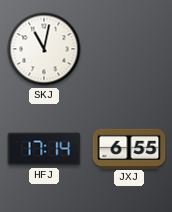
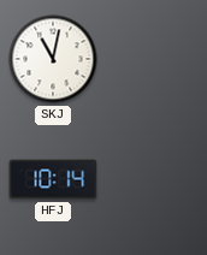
HFJ: 17:14 -> 10:14 (53, 179)
JXJ: 6:55 -> none (129, 148)
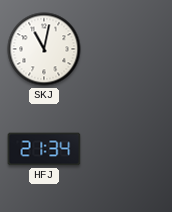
HFJ: 10:14 -> 21:34 (44, 149)
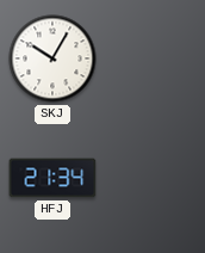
SKJ: 11:02 -> 10:05 (52, 58)
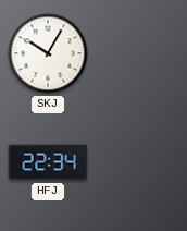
HFJ: 21:34 -> 22:34 (48, 162)
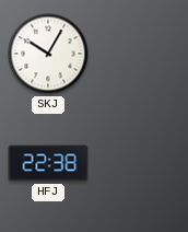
HFJ: 22:34 -> 22:38 (48, 163)
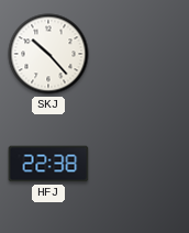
SKJ: 10:05 -> 10:23 (48, 54)
